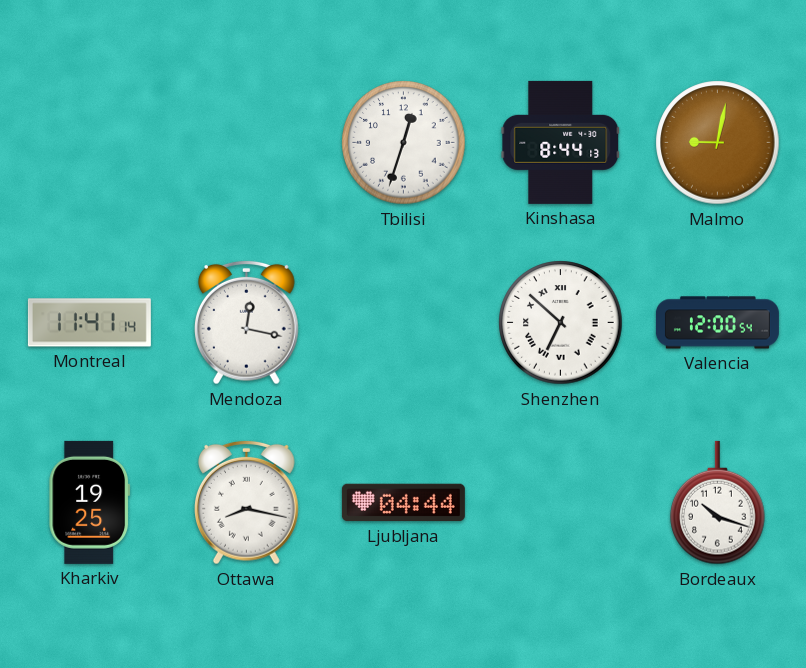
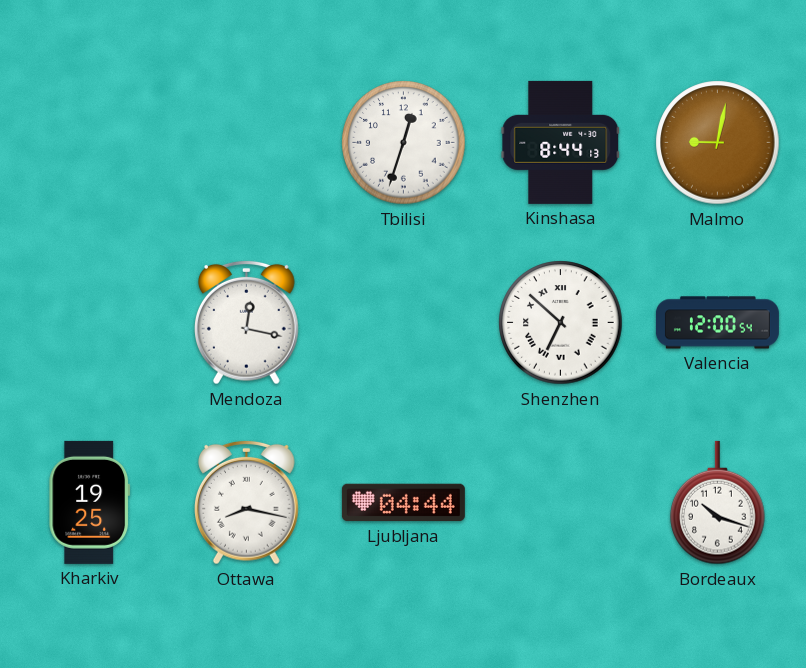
Montreal: 11:41 -> none (89, 323)
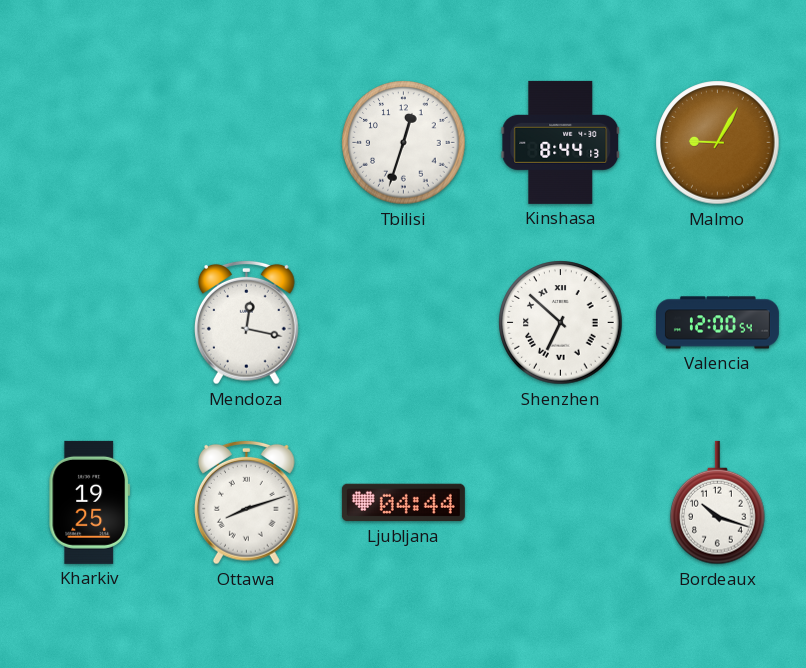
Malmo: 9:02 -> 9:05 (718, 143)
Ottawa: 8:17 -> 8:12 (247, 502)
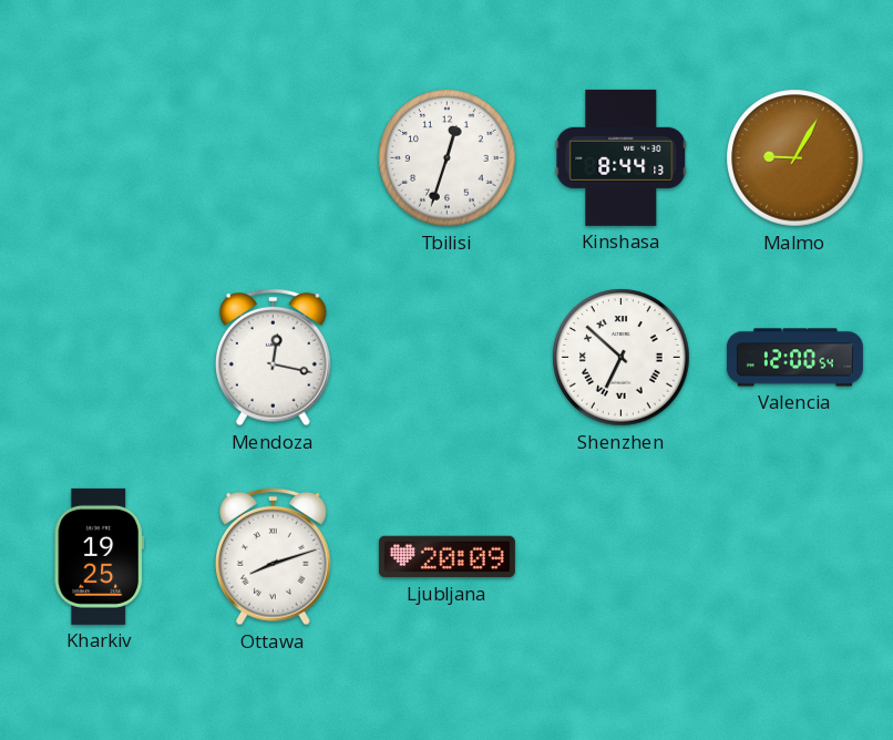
Ljubljana: 04:44 -> 20:09 (447, 557)
Bordeaux: 10:18 -> none (718, 503)
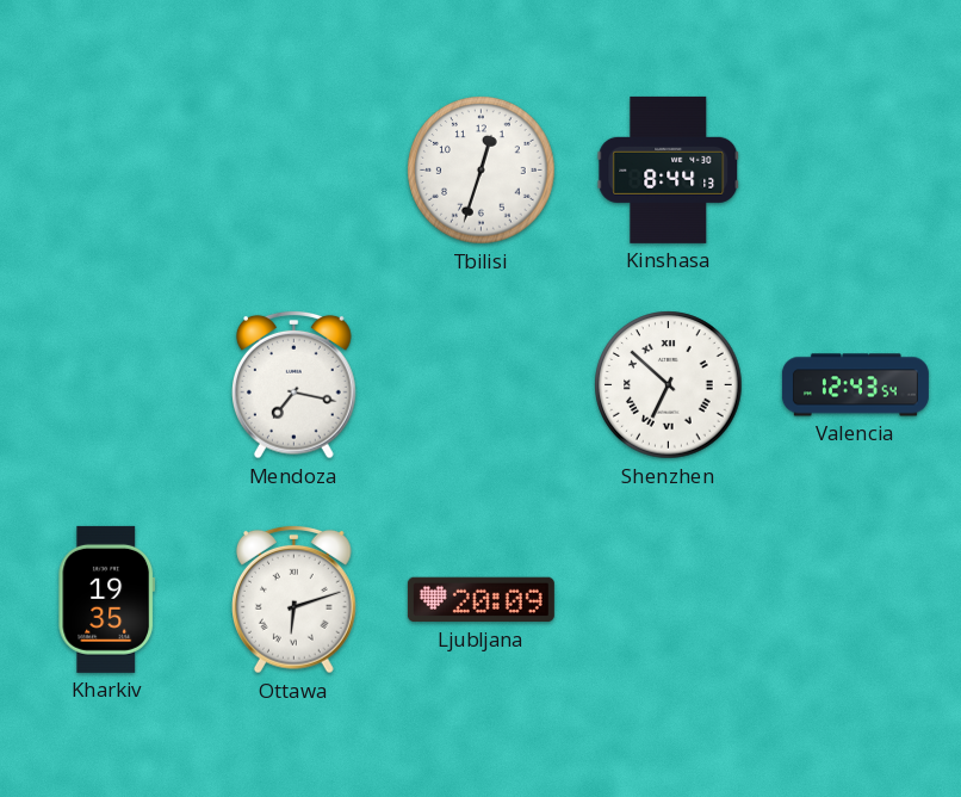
Malmo: 9:05 -> none (796, 158)
Mendoza: 12:17 -> 7:17 (294, 384)
Valencia: 12:00 -> 12:43 (855, 385)
Kharkiv: 19:25 -> 19:35 (106, 599)
Ottawa: 8:12 -> 6:12 (294, 599)
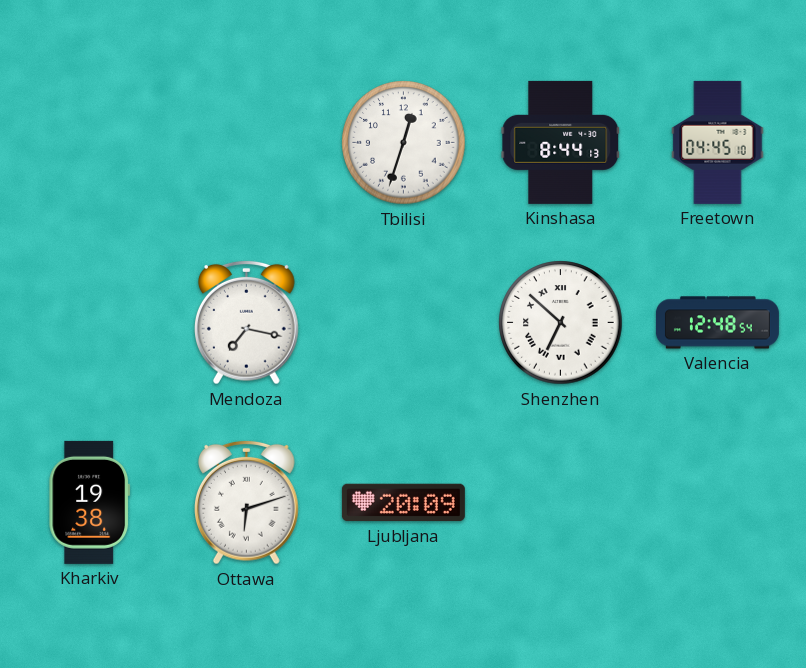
Freetown: none -> 04:45 (718, 142)
Valencia: 12:43 -> 12:48 (717, 323)
Kharkiv: 19:35 -> 19:38 (89, 502)
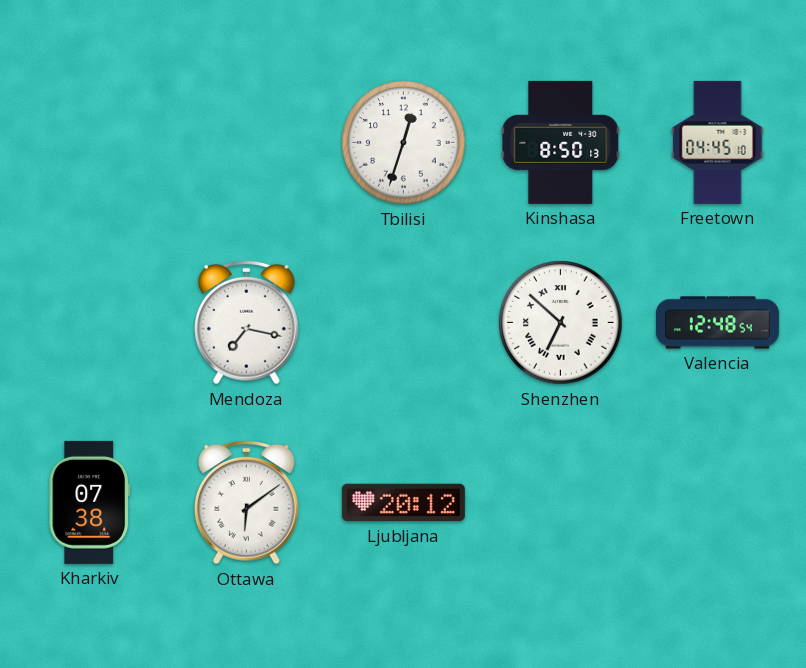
Kinshasa: 8:44 -> 8:50 (561, 142)
Kharkiv: 19:38 -> 07:38 (89, 502)
Ottawa: 6:12 -> 6:09 (247, 502)
Ljubljana: 20:09 -> 20:12 (403, 503)
